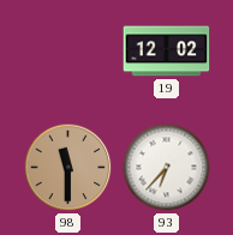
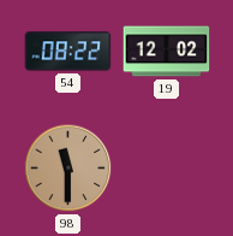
54: none -> 08:22 (68, 52)
93: 6:37 -> none (167, 168)
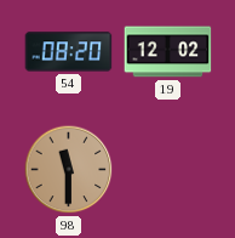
54: 08:22 -> 08:20 (69, 52)
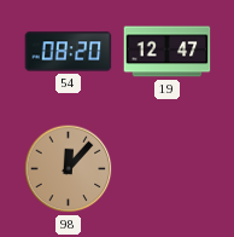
19: 12:02 -> 12:47 (168, 52)
98: 11:30 -> 12:07 (69, 169)
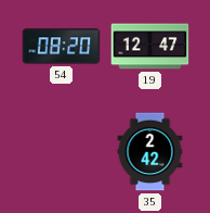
98: 12:07 -> none (69, 169)
35: none -> 2:42 (150, 152)
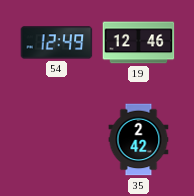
54: 08:20 -> 12:49 (57, 43)
19: 12:47 -> 12:46 (139, 43)
